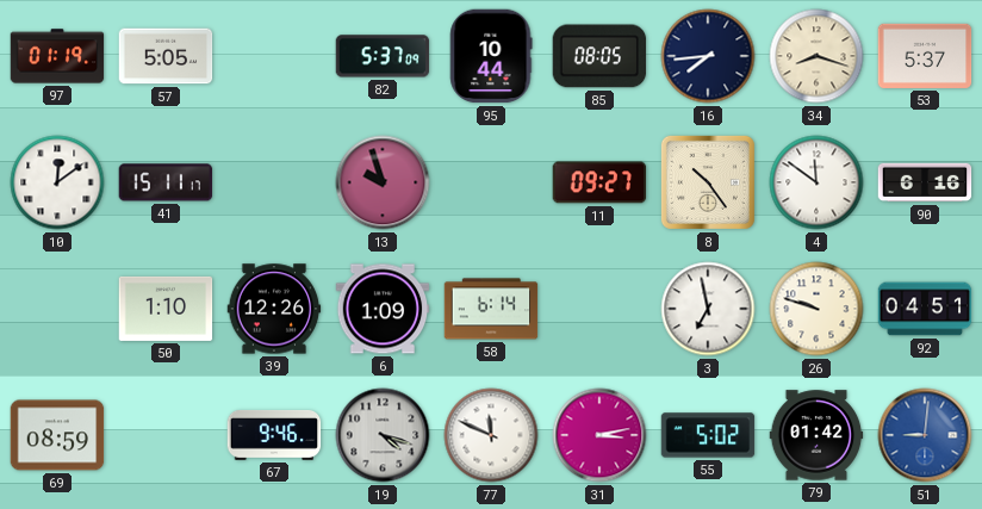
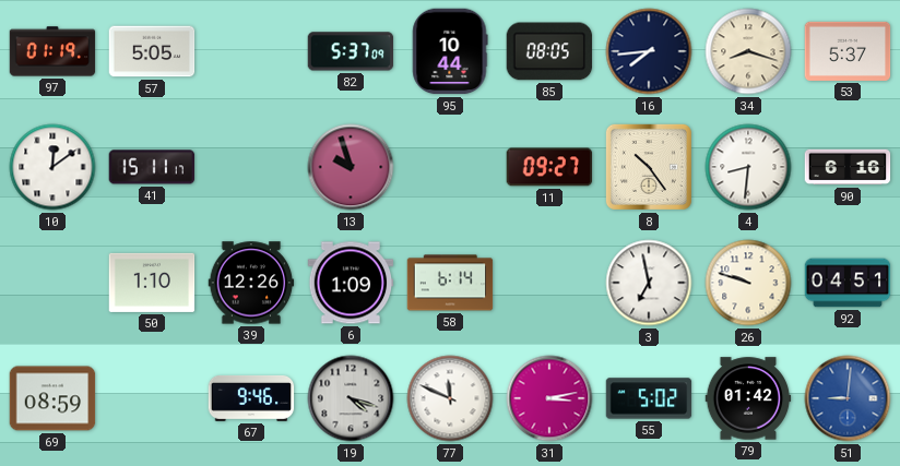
4: 11:51 -> 8:31 (748, 167)
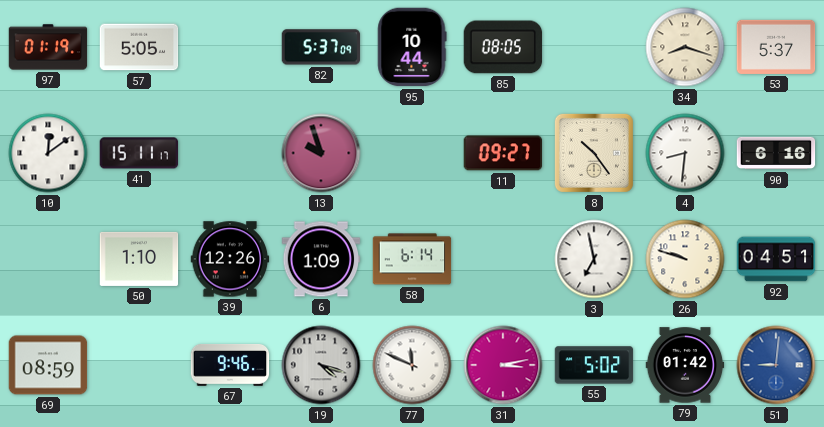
16: 7:44 -> none (649, 51)
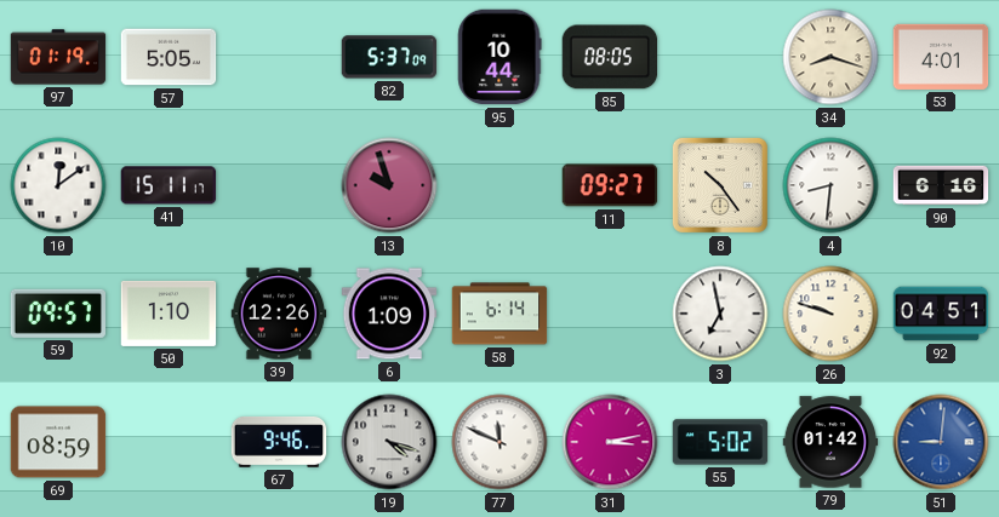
53: 5:37 -> 4:01 (941, 57)
59: none -> 09:57 (57, 314)
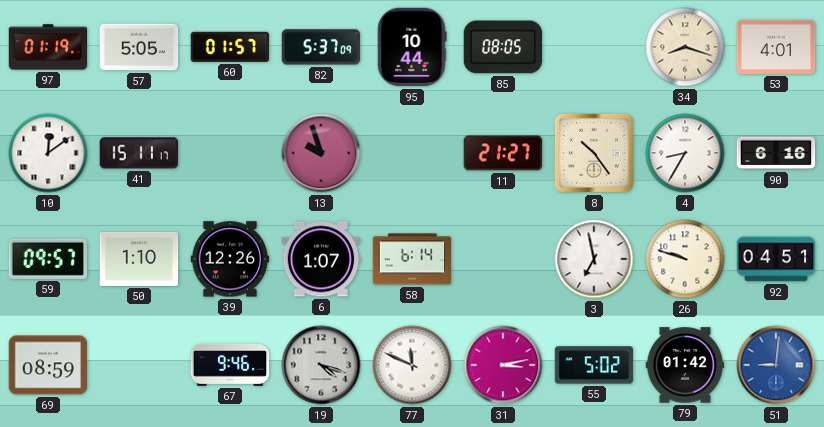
60: none -> 01:57 (230, 47)
11: 09:27 -> 21:27 (503, 153)
4: 8:31 -> 8:35 (685, 153)
6: 1:09 -> 1:07 (321, 259)
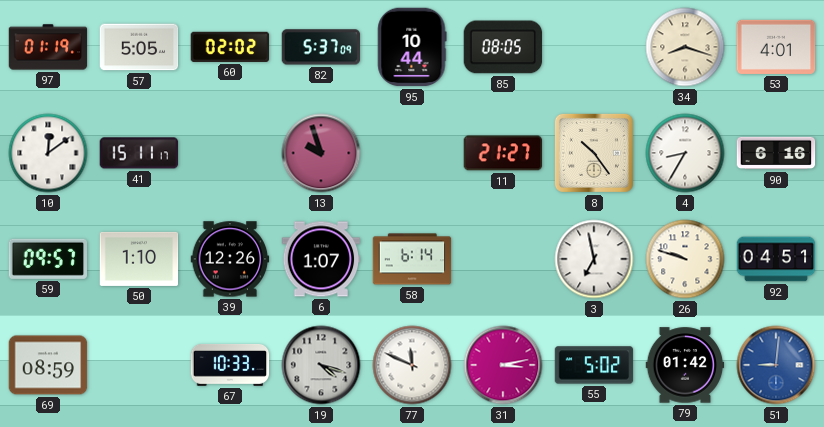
60: 01:57 -> 02:02 (230, 47)
67: 9:46 -> 10:33 (230, 366)
